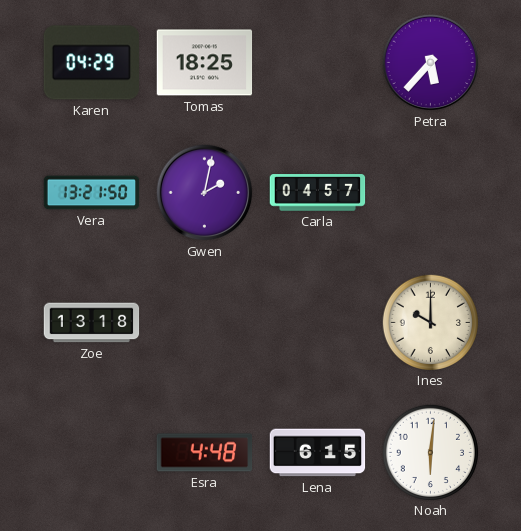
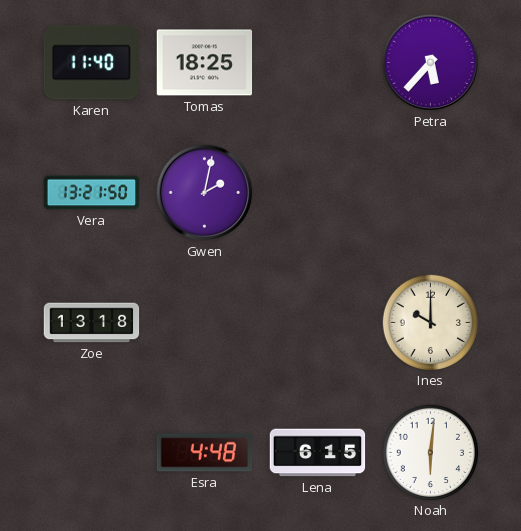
Karen: 04:29 -> 11:40 (91, 63)
Carla: 04:57 -> none (318, 193)
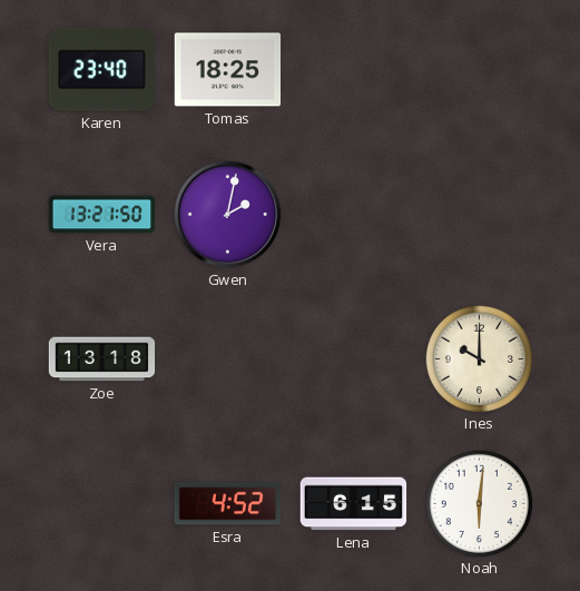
Karen: 11:40 -> 23:40 (101, 70)
Petra: 5:37 -> none (431, 63)
Esra: 4:48 -> 4:52 (228, 504)
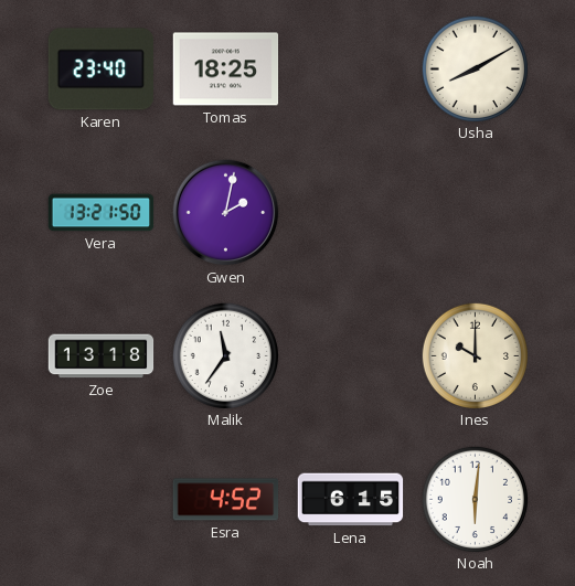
Usha: none -> 8:10 (475, 68)
Malik: none -> 11:36 (225, 355)
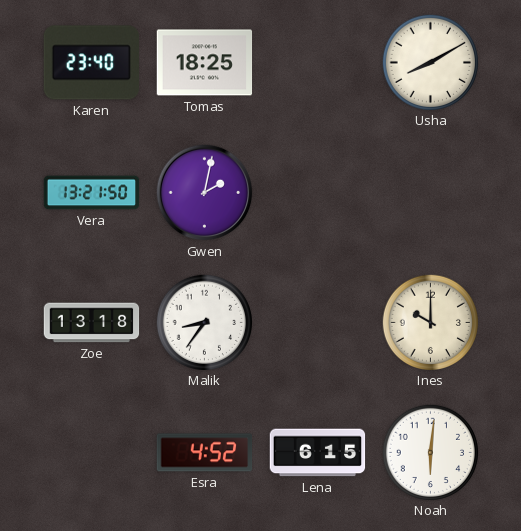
Malik: 11:36 -> 8:36 (204, 322)
